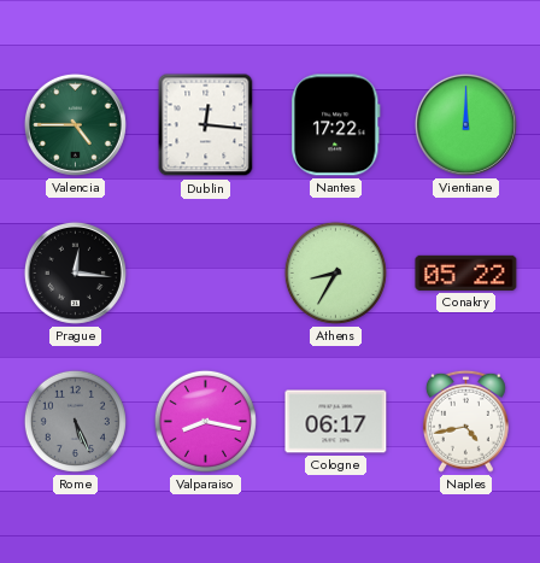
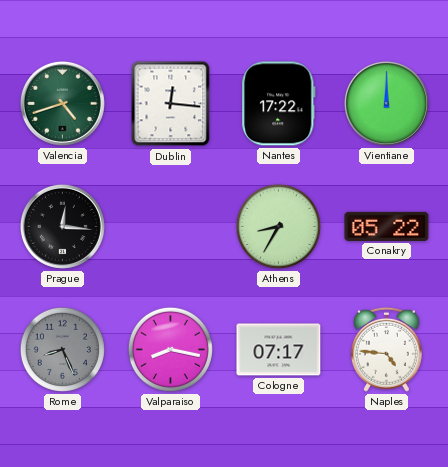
Valencia: 4:45 -> 4:42 (62, 103)
Rome: 5:26 -> 8:26 (62, 349)
Cologne: 06:17 -> 07:17 (279, 350)
Naples: 4:43 -> 4:46 (386, 349)
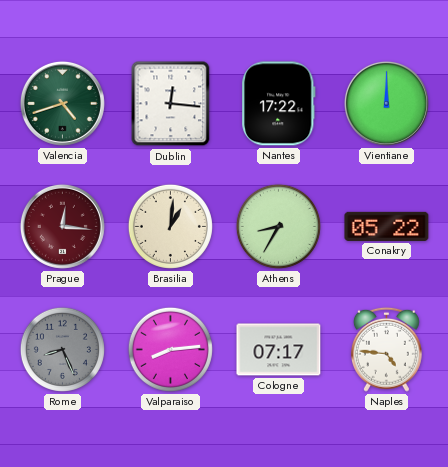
Prague dial: black -> burgundy (62, 226)
Brasilia: none -> 1:01 (170, 226)
Valparaiso: 8:17 -> 8:14 (170, 349)
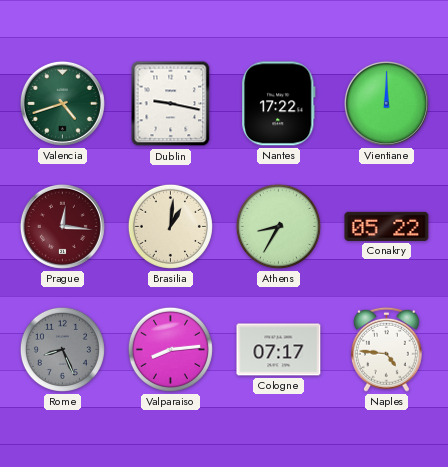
Dublin: 12:16 -> 9:17 (171, 104)
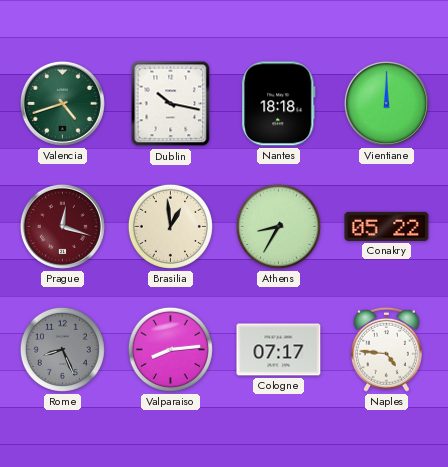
Dublin: 9:17 -> 10:17 (171, 104)
Nantes: 17:22 -> 18:18 (279, 104)
Prague: 12:16 -> 12:18 (62, 226)
Brasilia: 1:01 -> 12:59 (170, 226)
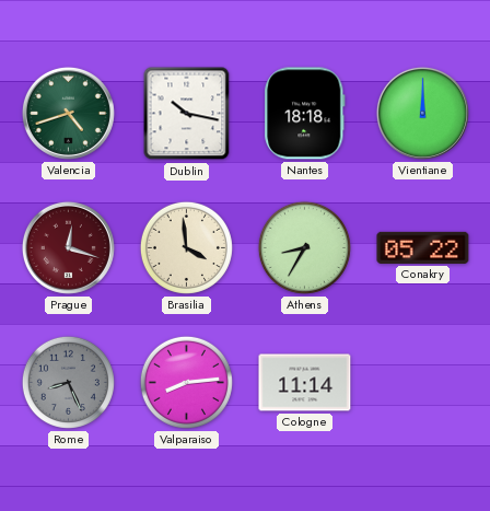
Brasilia: 12:59 -> 3:59 (186, 247)
Cologne: 07:17 -> 11:14 (305, 383)
Naples: 4:46 -> none (386, 349)
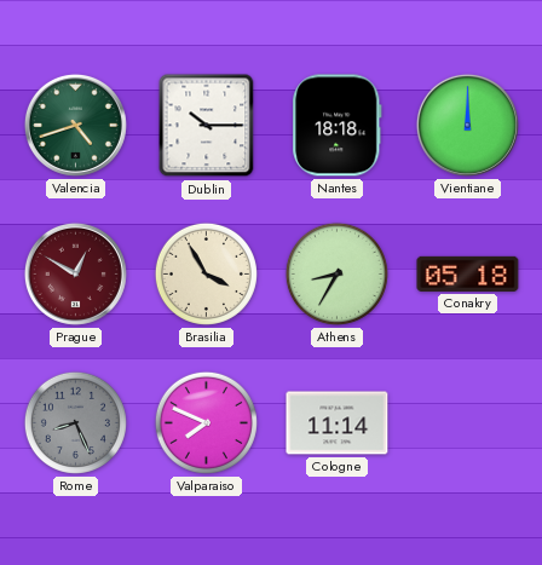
Dublin: 10:17 -> 10:15 (207, 126)
Prague: 12:18 -> 12:50 (75, 273)
Brasilia: 3:59 -> 3:55 (206, 273)
Conakry: 05:22 -> 05:18 (468, 273)
Valparaiso: 8:14 -> 7:49 (206, 422)
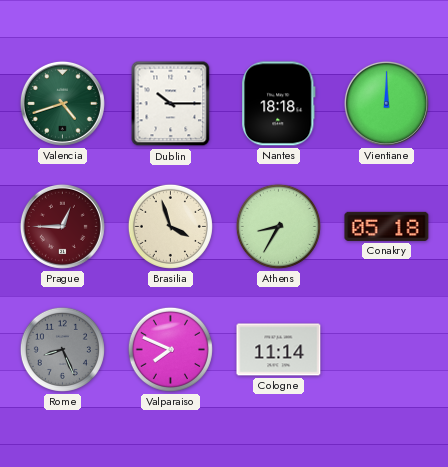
Prague: 12:50 -> 12:45 (62, 226)
Brasilia: 3:55 -> 3:57 (170, 226)
